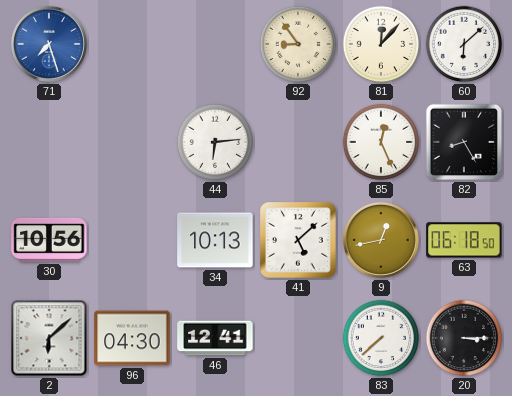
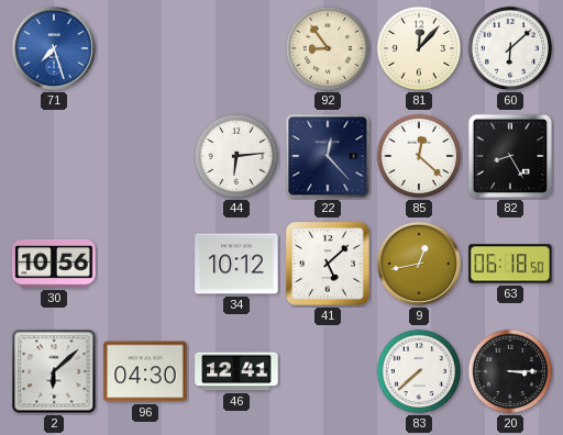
22: none -> 12:23 (328, 156)
85: 12:26 -> 12:22 (419, 156)
34: 10:13 -> 10:12 (236, 264)
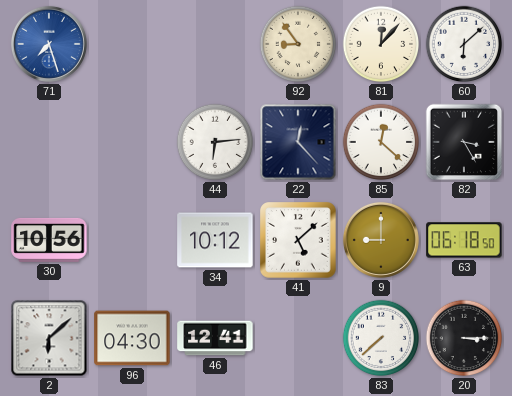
82: 8:25 -> 3:25 (464, 142)
9: 12:43 -> 9:00 (381, 240)
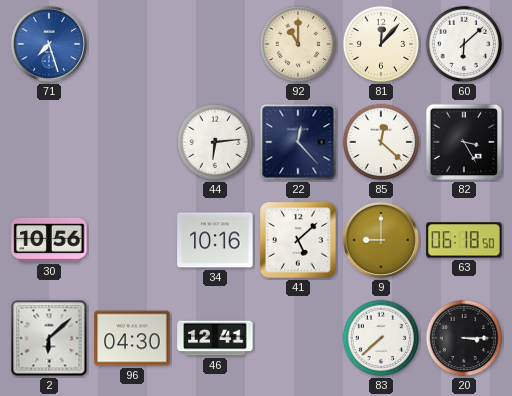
92: 8:54 -> 11:00 (298, 44)
34: 10:12 -> 10:16 (215, 240)
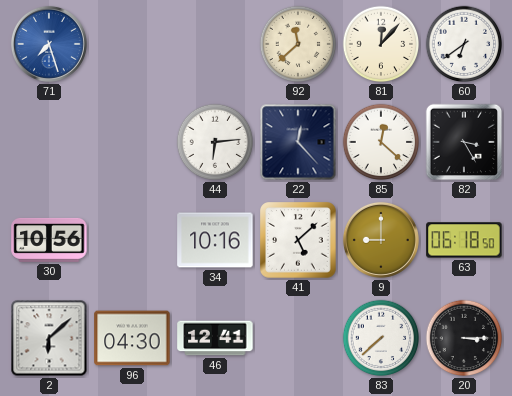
92: 11:00 -> 11:38 (298, 44)
60: 6:08 -> 6:39 (464, 44)
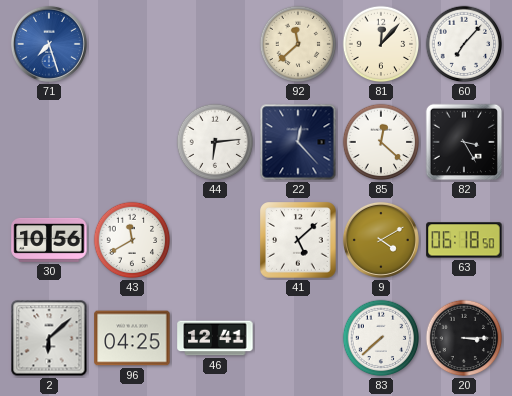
60: 6:39 -> 7:07 (464, 44)
43: none -> 11:40 (132, 240)
34: 10:16 -> none (215, 240)
9: 9:00 -> 4:10 (381, 240)
96: 04:30 -> 04:25 (132, 338)
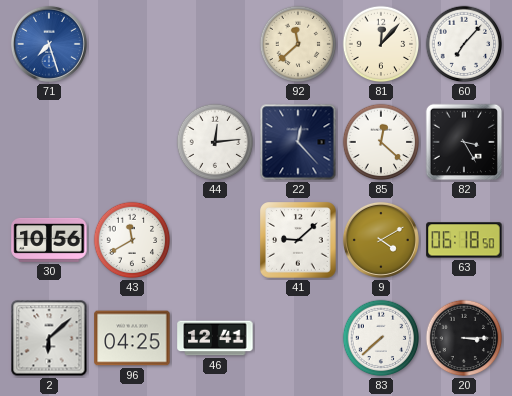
44: 6:14 -> 12:14 (215, 142)
41: 5:08 -> 9:08 (298, 240)
